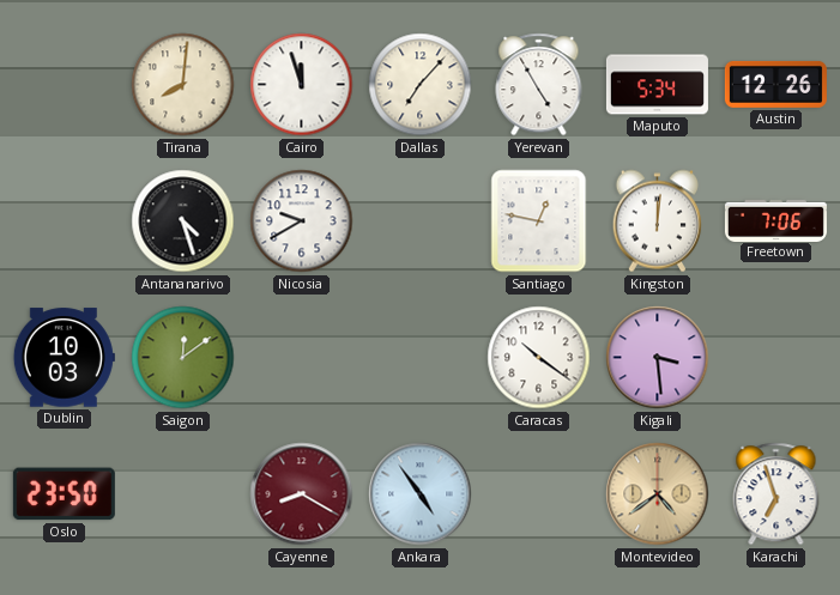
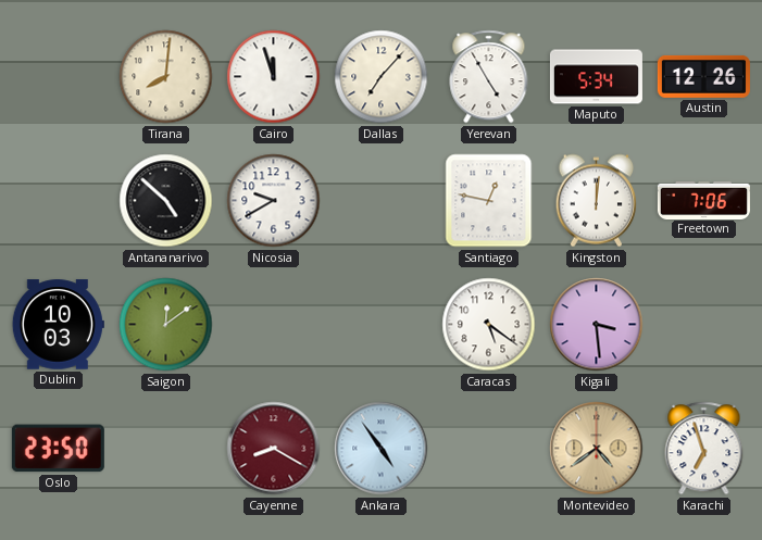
Antananarivo: 4:27 -> 4:52 (166, 201)
Caracas: 10:21 -> 5:21 (489, 325)
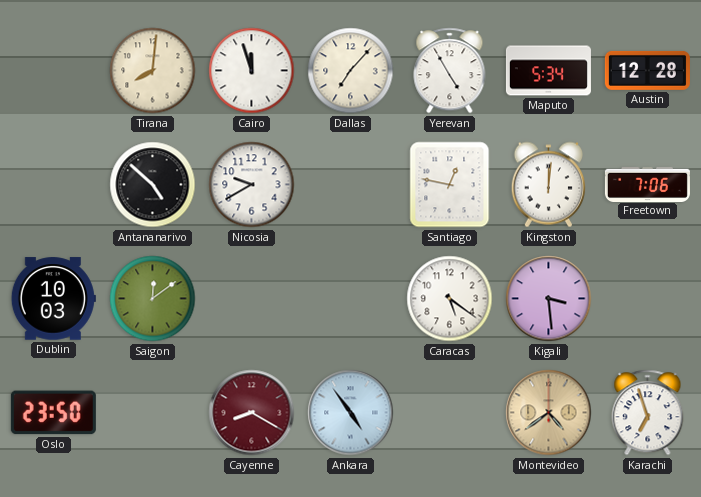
Austin: 12:26 -> 12:28 (647, 70)
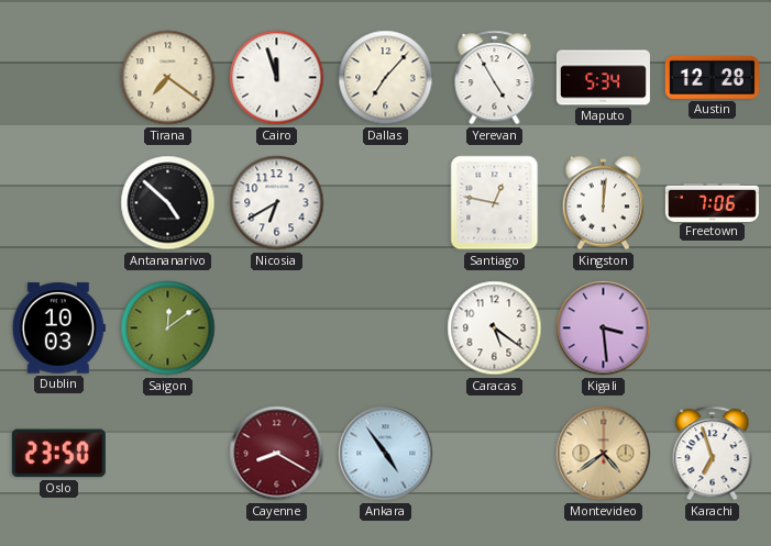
Tirana: 8:01 -> 7:21 (168, 78)
Nicosia: 9:40 -> 6:40 (277, 203)
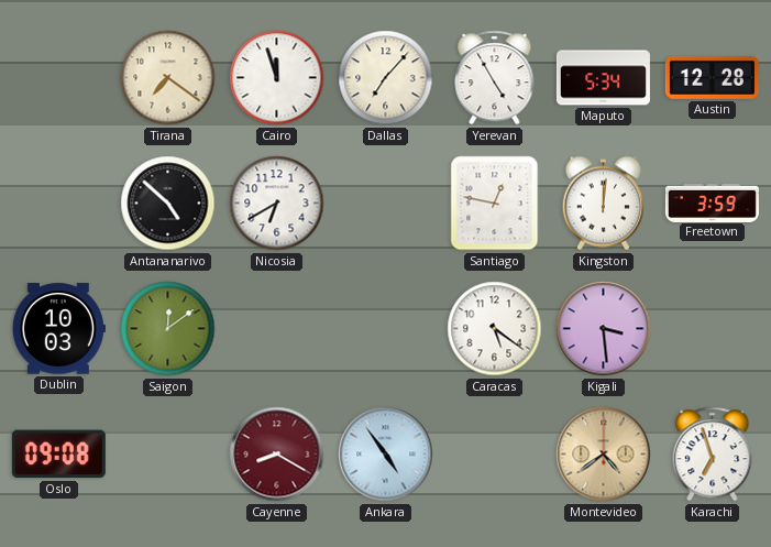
Freetown: 7:06 -> 3:59 (712, 203)
Oslo: 23:50 -> 09:08 (58, 455)
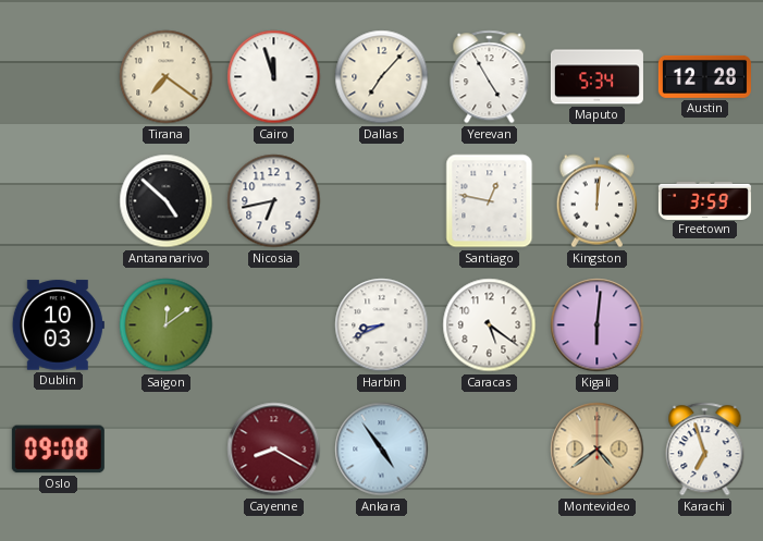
Nicosia: 6:40 -> 6:43 (274, 201)
Harbin: none -> 8:41 (382, 325)
Kigali: 3:29 -> 6:01 (598, 325)
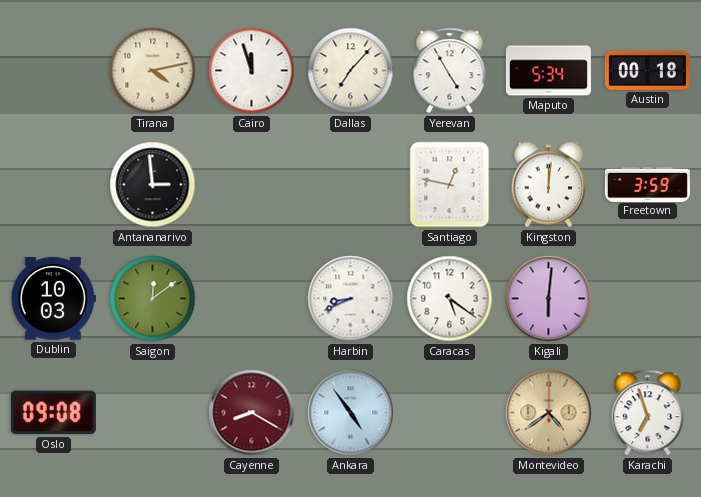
Tirana: 7:21 -> 4:13 (153, 71)
Austin: 12:28 -> 00:18 (647, 70)
Antananarivo: 4:52 -> 2:59 (153, 185)
Nicosia: 6:43 -> none (274, 201)
